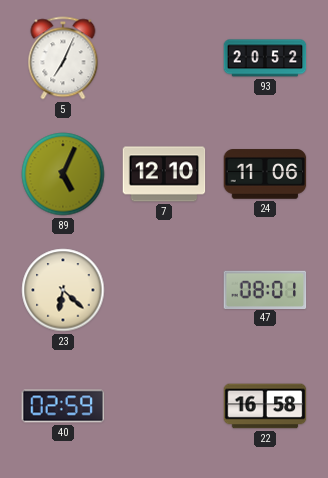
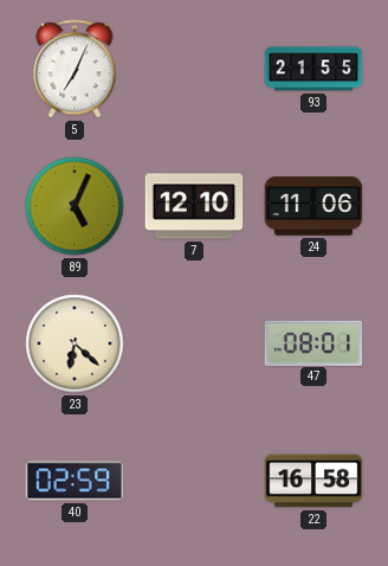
93: 20:52 -> 21:55 (313, 69)
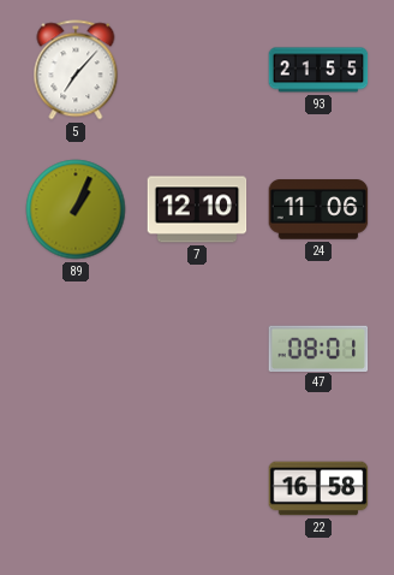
5: 7:04 -> 7:07 (76, 70)
89: 5:04 -> 1:04 (76, 209)
23: 6:22 -> none (75, 343)
40: 02:59 -> none (75, 481)
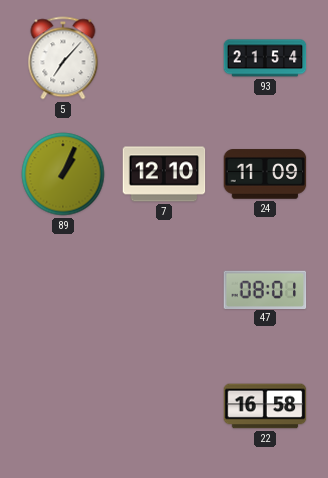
93: 21:55 -> 21:54 (265, 58)
24: 11:06 -> 11:09 (265, 174)
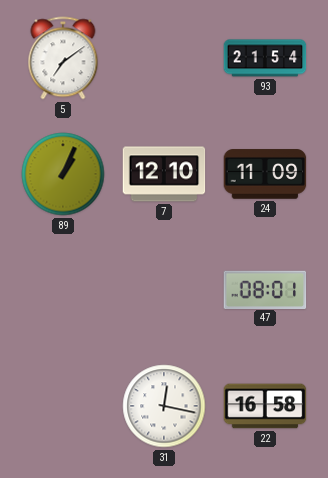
5: 7:07 -> 7:09 (63, 58)
31: none -> 12:17 (164, 406)
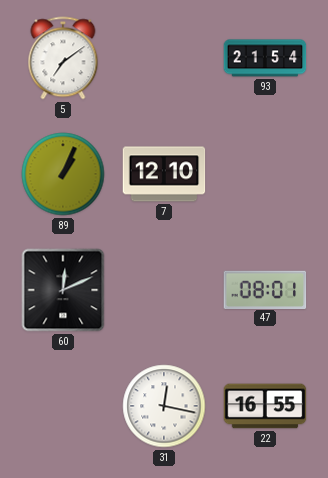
24: 11:09 -> none (265, 174)
60: none -> 12:11 (63, 290)
22: 16:58 -> 16:55 (265, 406)
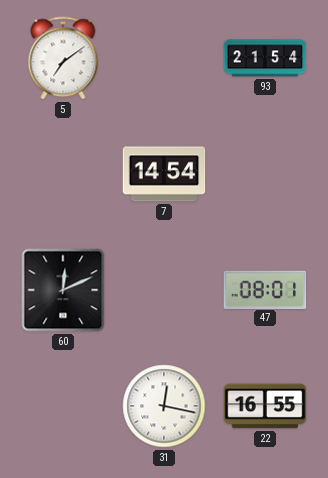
89: 1:04 -> none (63, 174)
7: 12:10 -> 14:54 (164, 174)
